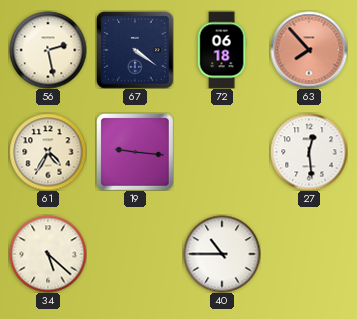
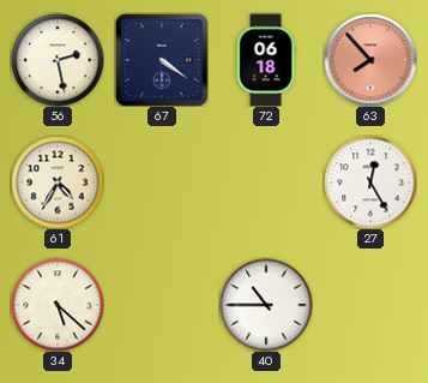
19: 9:16 -> none (135, 152)
27: 12:29 -> 12:25 (370, 182)
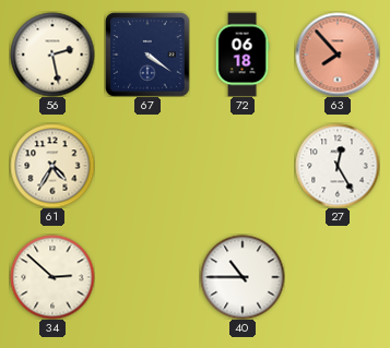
34: 5:22 -> 2:52 (52, 277)
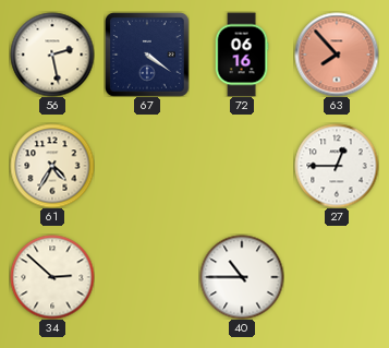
72: 06:18 -> 06:16 (242, 55)
27: 12:25 -> 12:45 (337, 166)
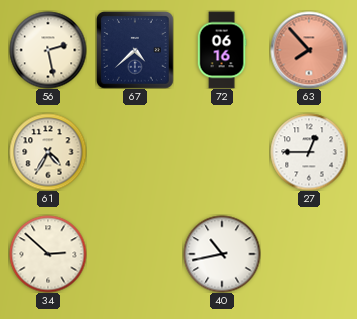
67: 4:21 -> 4:38 (135, 50)
40: 10:45 -> 10:43 (222, 254)
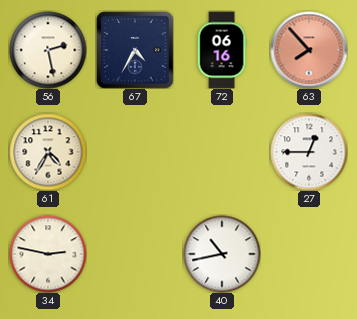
67: 4:38 -> 4:35 (135, 50)
34: 2:52 -> 2:47 (48, 254)
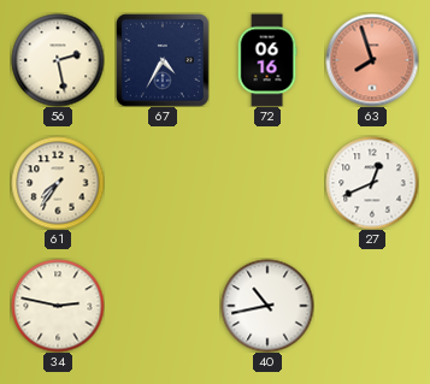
63: 7:53 -> 7:57 (372, 60)
61: 4:35 -> 7:36 (58, 183)
27: 12:45 -> 12:41 (372, 183)
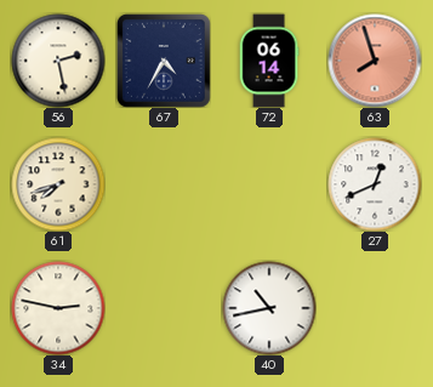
72: 06:16 -> 06:14 (269, 61)
61: 7:36 -> 7:42 (58, 184)
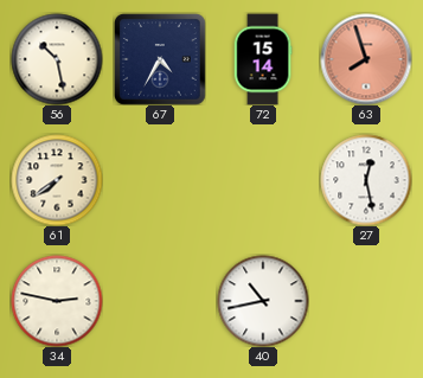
56: 2:28 -> 10:28 (57, 59)
72: 06:14 -> 15:14 (263, 59)
61: 7:42 -> 7:39 (57, 180)
27: 12:41 -> 12:28 (366, 180)
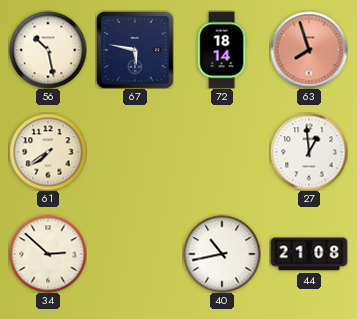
67: 4:35 -> 5:47 (135, 50)
72: 15:14 -> 18:14 (222, 50)
27: 12:28 -> 12:59 (309, 152)
34: 2:47 -> 2:52 (48, 254)
44: none -> 21:08 (309, 254)
